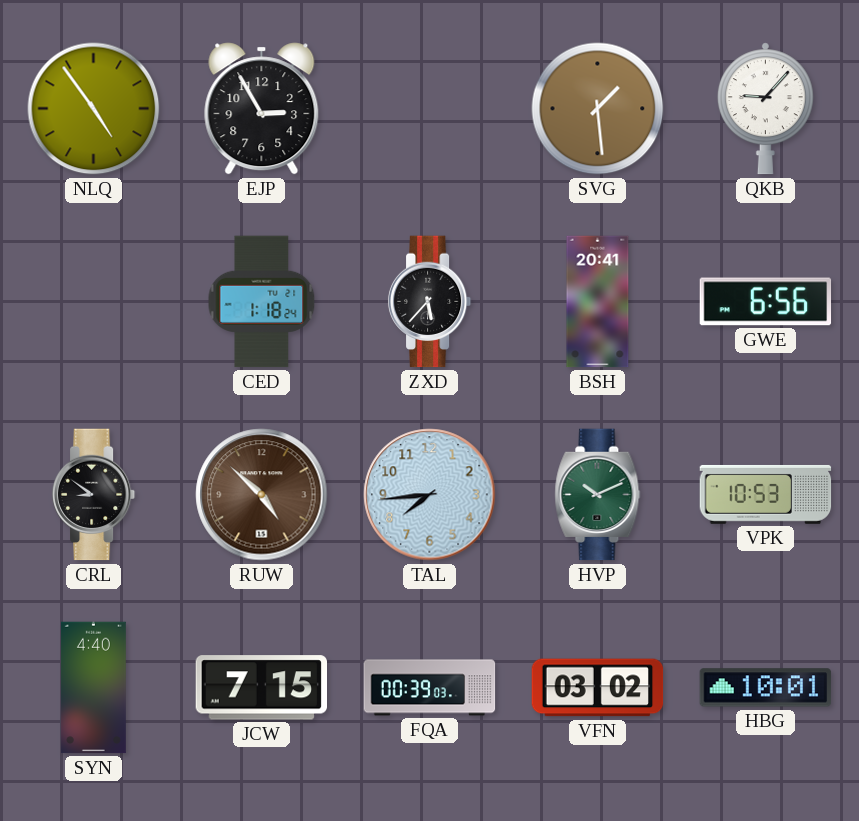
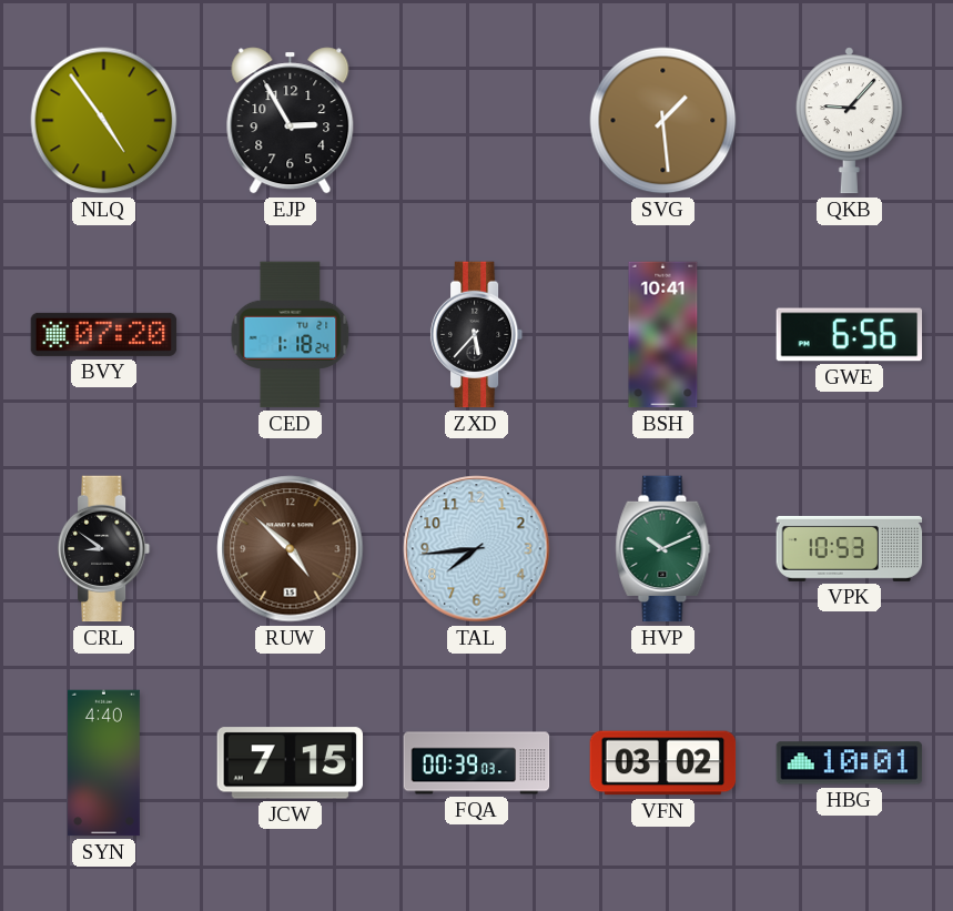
BVY: none -> 07:20 (104, 334)
BSH: 20:41 -> 10:41 (663, 335)
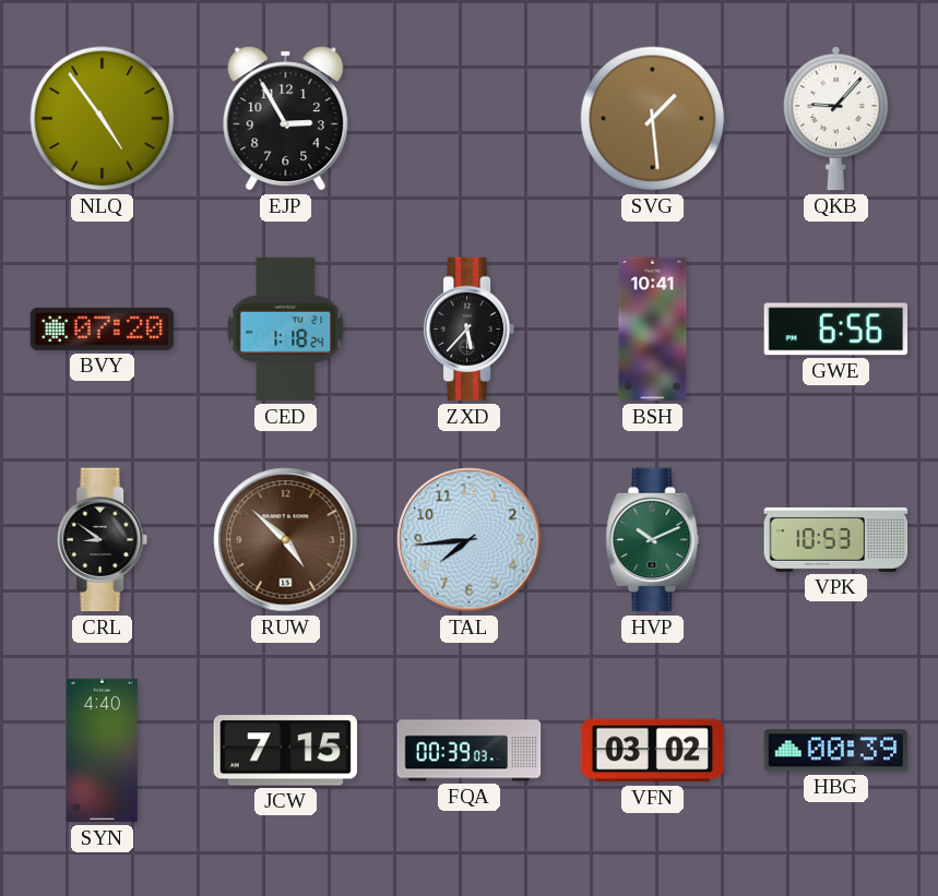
HBG: 10:01 -> 00:39 (836, 751)
